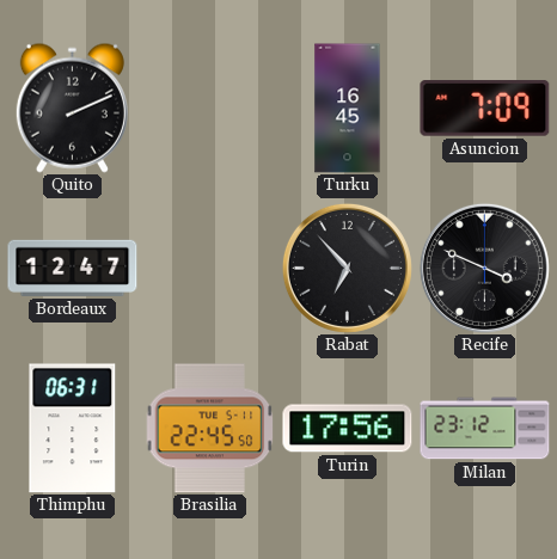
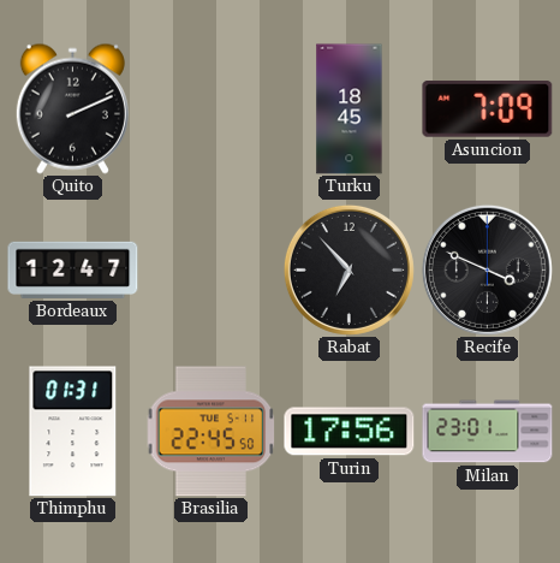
Turku: 16:45 -> 18:45 (350, 109)
Thimphu: 06:31 -> 01:31 (73, 432)
Milan: 23:12 -> 23:01 (488, 432)
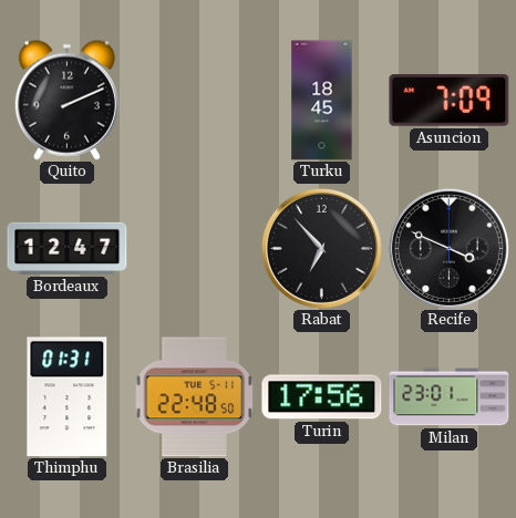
Brasilia: 22:45 -> 22:48 (195, 397)
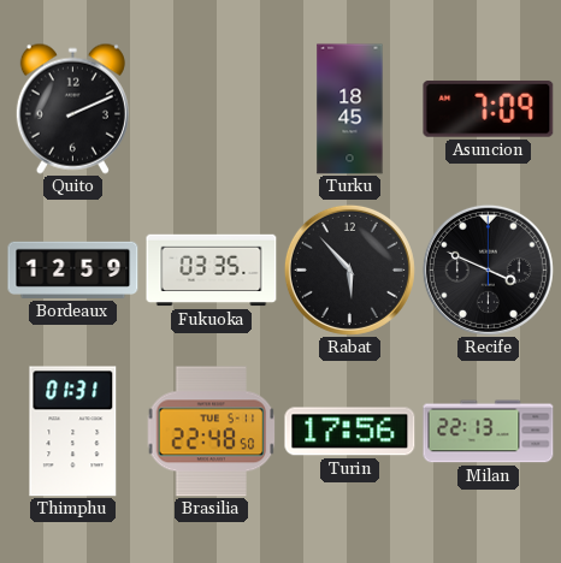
Bordeaux: 12:47 -> 12:59 (73, 269)
Fukuoka: none -> 03:35 (212, 271)
Rabat: 6:53 -> 5:53 (349, 269)
Milan: 23:01 -> 22:13 (489, 432)
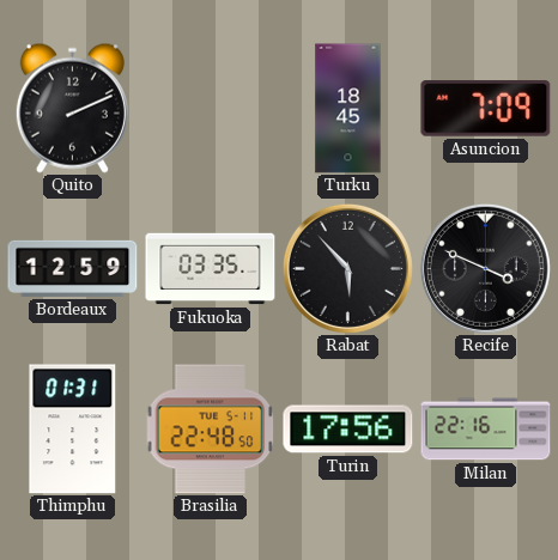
Milan: 22:13 -> 22:16 (486, 430)
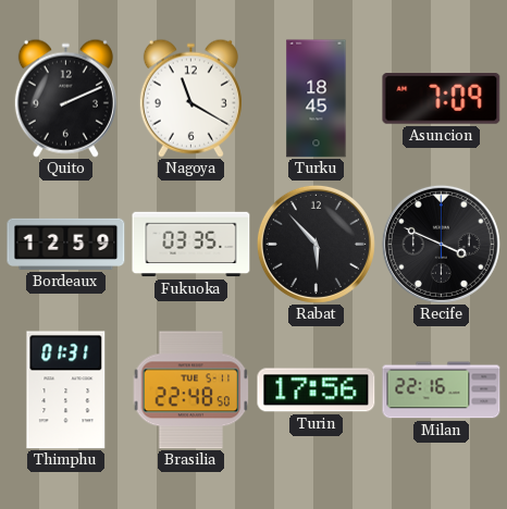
Nagoya: none -> 11:20 (190, 98)
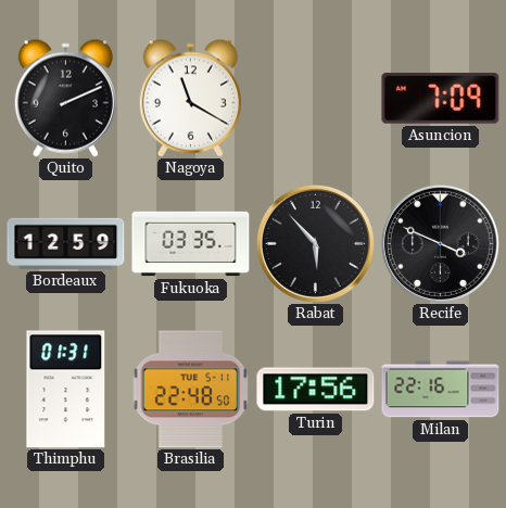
Turku: 18:45 -> none (317, 99)
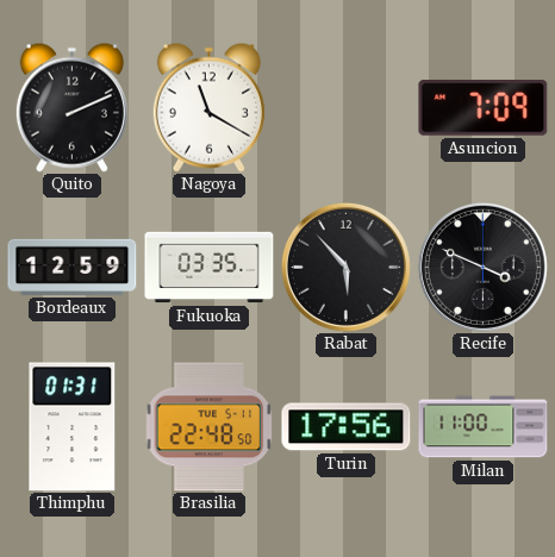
Milan: 22:16 -> 11:00 (484, 427)
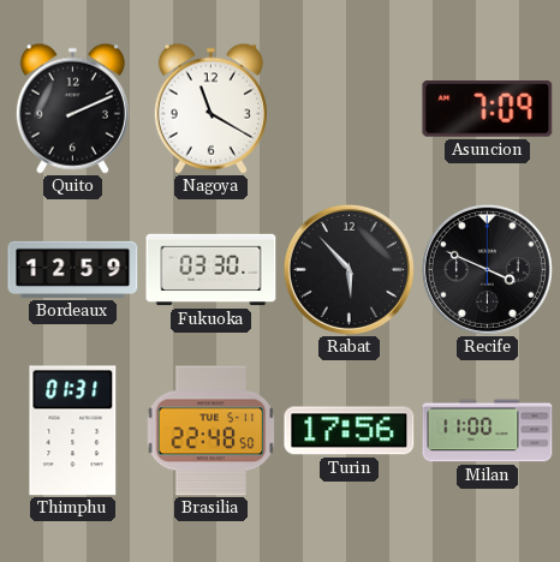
Fukuoka: 03:35 -> 03:30 (212, 270)
